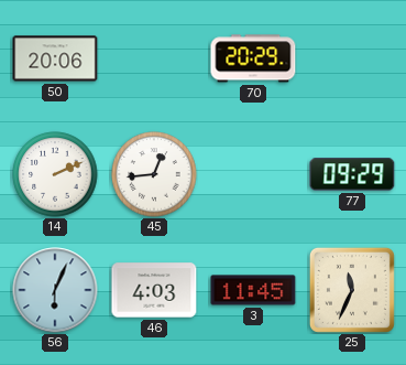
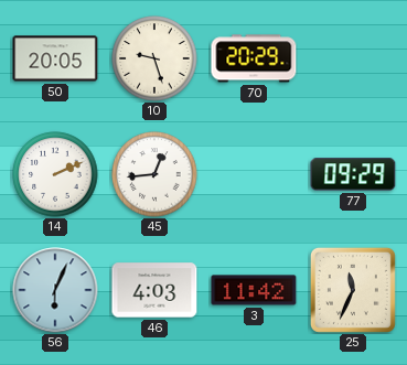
50: 20:06 -> 20:05 (55, 58)
10: none -> 9:27 (154, 58)
3: 11:45 -> 11:42 (254, 290)
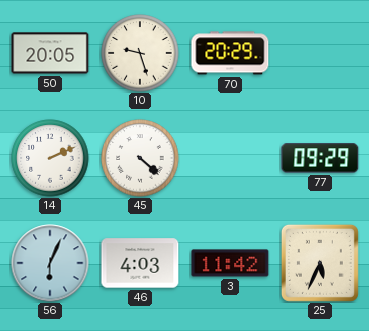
45: 12:44 -> 4:22 (140, 158)
25: 11:34 -> 5:34 (320, 263)
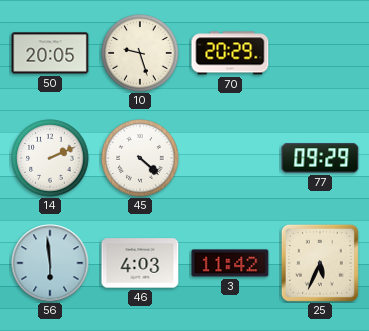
56: 6:04 -> 5:59 (50, 263)
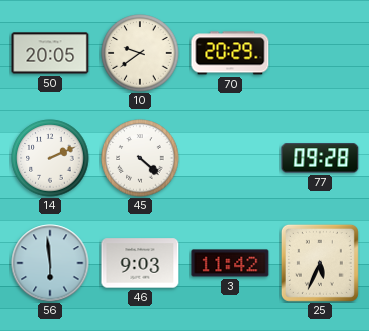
10: 9:27 -> 9:39 (140, 53)
77: 09:29 -> 09:28 (320, 158)
46: 4:03 -> 9:03 (140, 263)
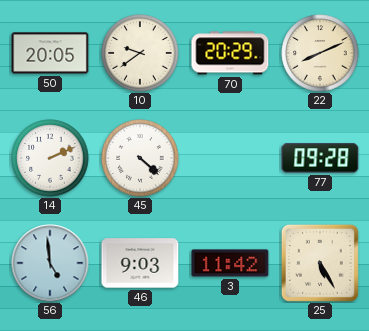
22: none -> 8:11 (320, 53)
56: 5:59 -> 4:59 (50, 263)
25: 5:34 -> 5:25 (320, 263)
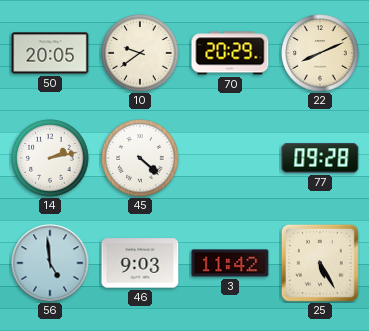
14: 2:11 -> 2:13 (50, 158)
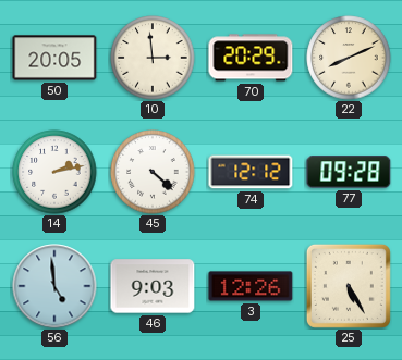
10: 9:39 -> 2:59 (153, 58)
74: none -> 12:12 (251, 172)
3: 11:42 -> 12:26 (251, 286)
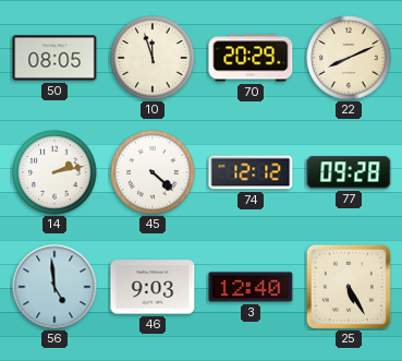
50: 20:05 -> 08:05 (54, 58)
10: 2:59 -> 11:57 (153, 58)
3: 12:26 -> 12:40 (251, 287)
